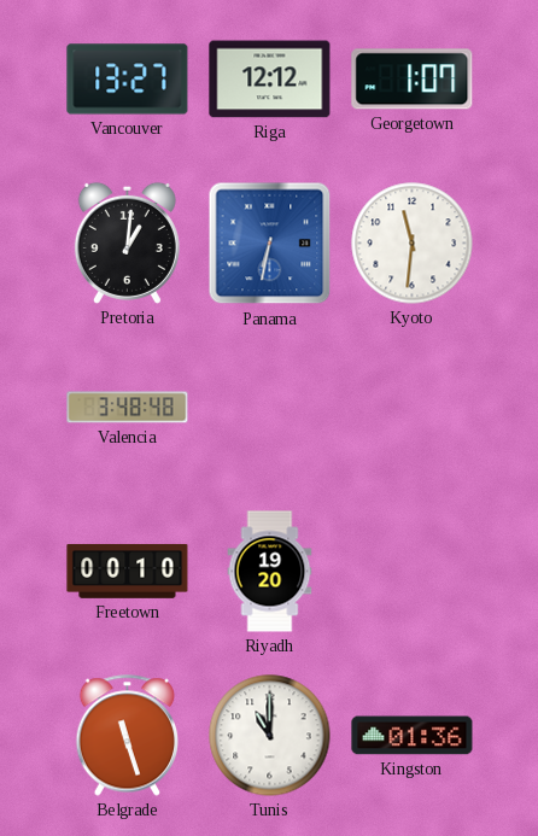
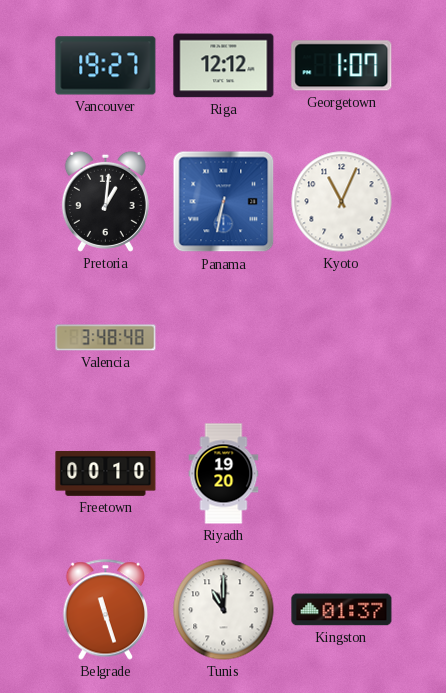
Vancouver: 13:27 -> 19:27 (106, 66)
Kyoto: 11:31 -> 11:04 (342, 202)
Kingston: 01:36 -> 01:37 (342, 610)
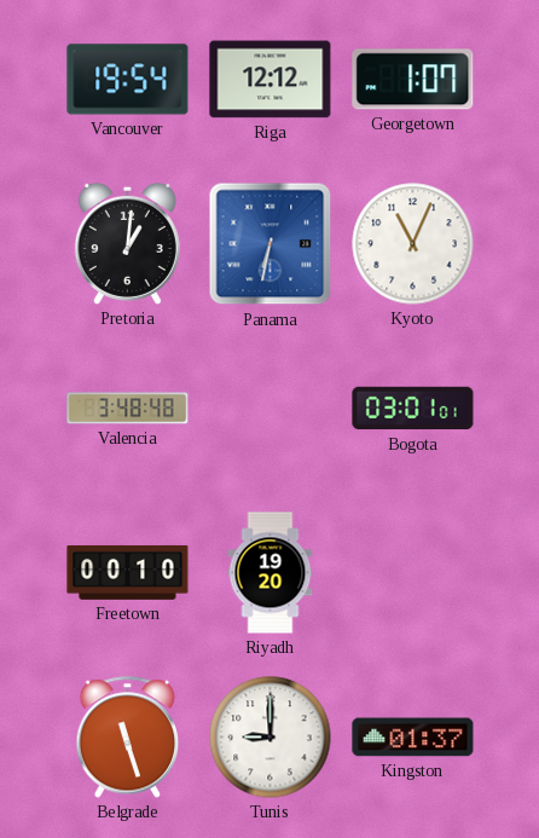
Vancouver: 19:27 -> 19:54 (128, 80)
Bogota: none -> 03:01 (413, 409)
Tunis: 11:00 -> 9:00 (271, 738)
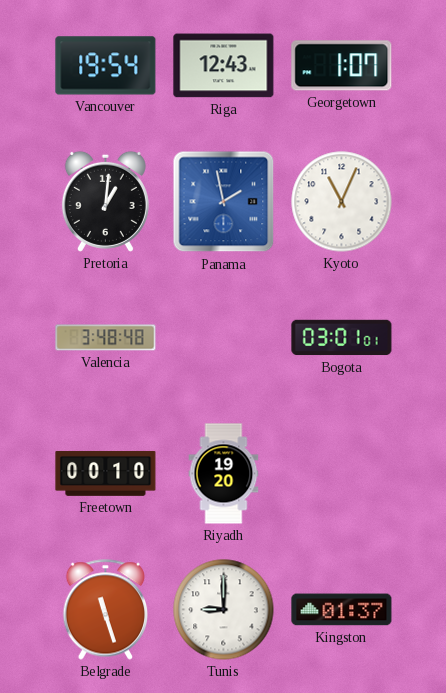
Riga: 12:12 -> 12:43 (224, 66)
Panama: 6:32 -> 1:58 (224, 202)
